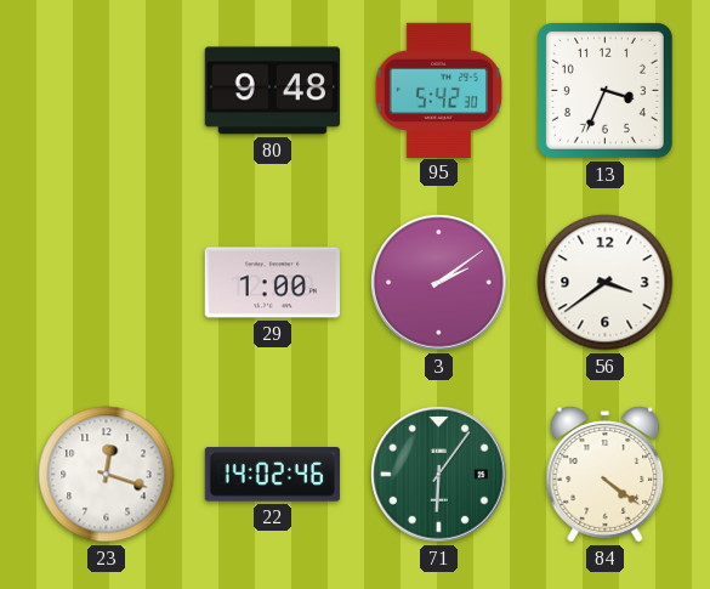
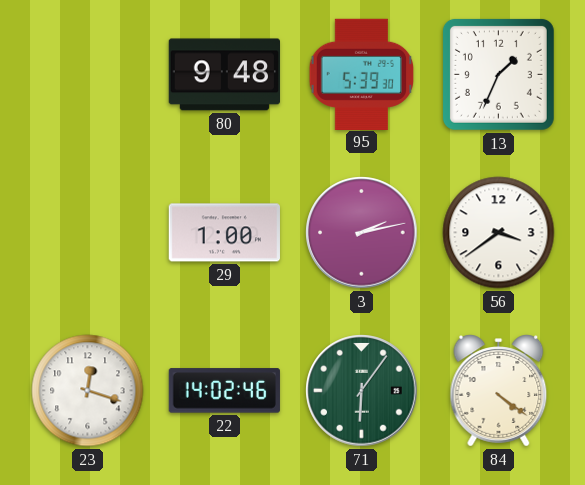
95: 5:42 -> 5:39 (362, 74)
13: 3:34 -> 1:34 (498, 74)
3: 2:09 -> 2:13 (362, 233)
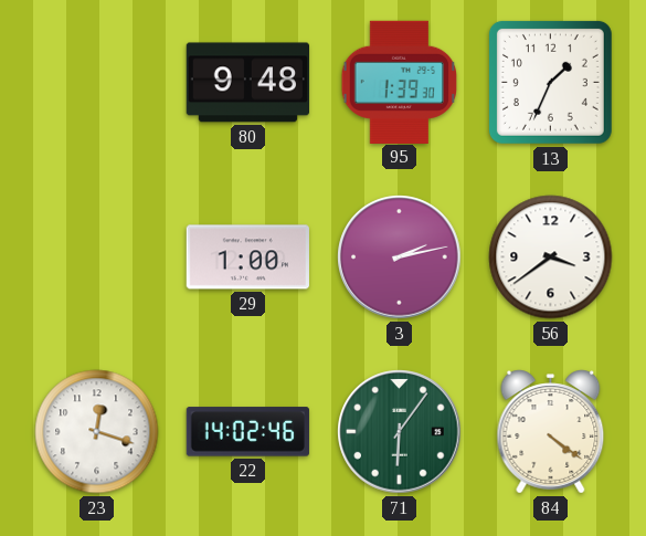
95: 5:39 -> 1:39 (400, 82)
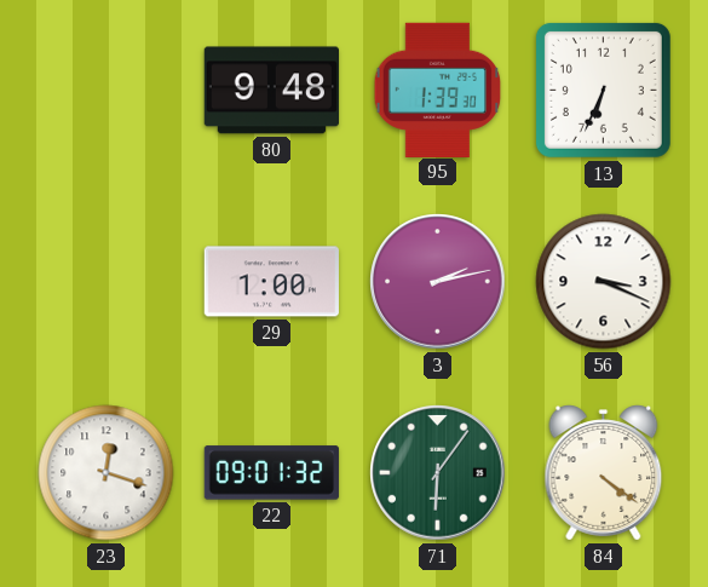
13: 1:34 -> 6:34 (603, 90)
56: 3:39 -> 3:19 (604, 282)
22: 14:02 -> 09:01 (271, 473)
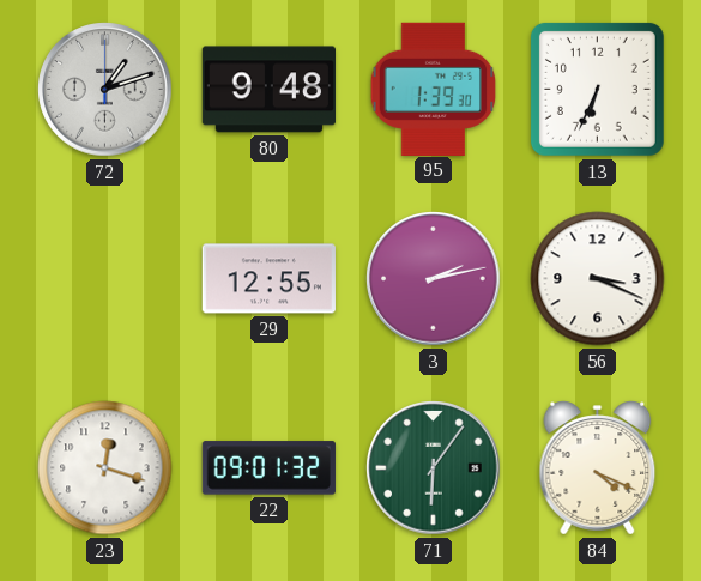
72: none -> 1:12 (105, 90)
29: 1:00 -> 12:55 (268, 279)
84: 4:21 -> 4:19 (598, 468)
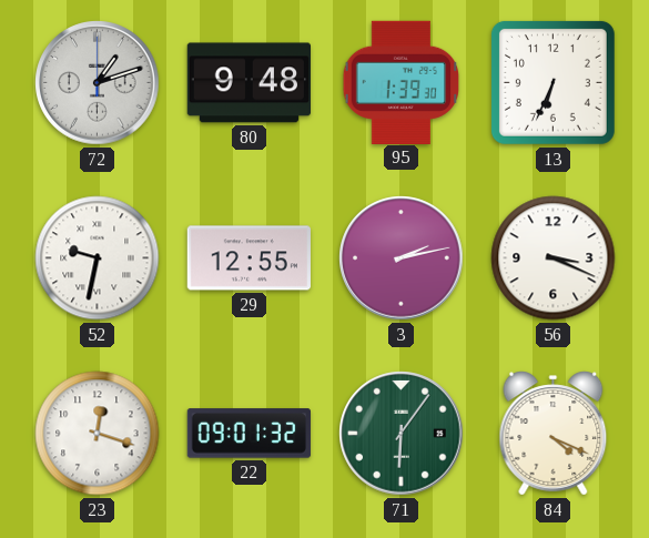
52: none -> 9:32 (98, 258)
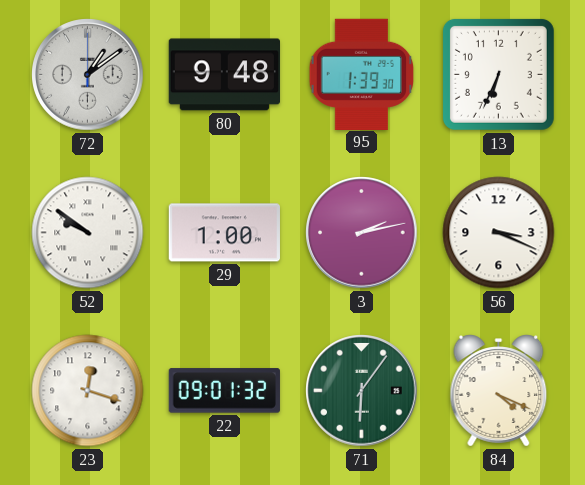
72: 1:12 -> 1:09 (88, 75)
52: 9:32 -> 9:51 (88, 233)
29: 12:55 -> 1:00 (224, 233)
